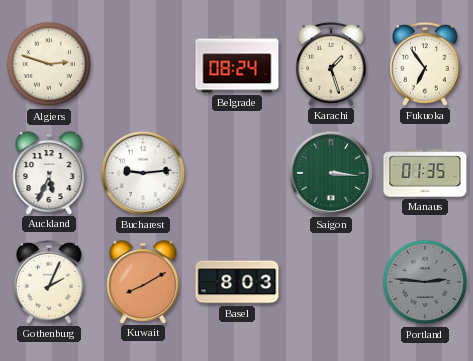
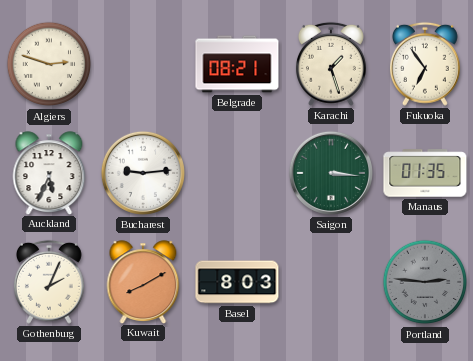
Belgrade: 08:24 -> 08:21 (237, 64)
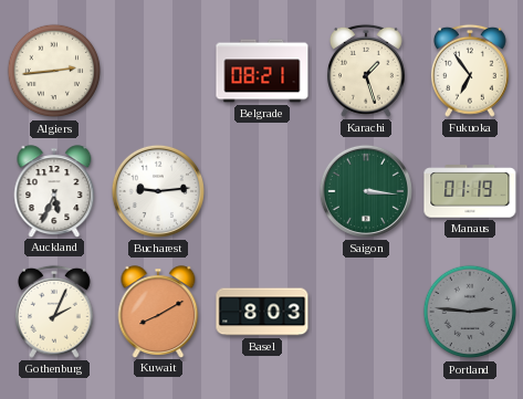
Algiers: 2:48 -> 2:44 (54, 71)
Manaus: 01:35 -> 01:19 (470, 191)
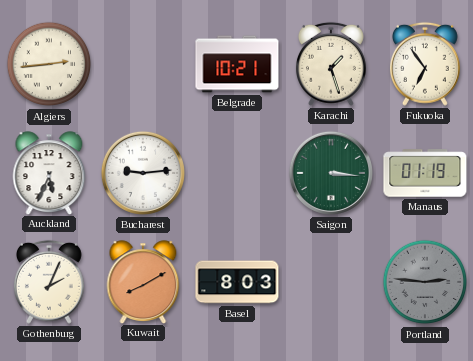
Belgrade: 08:21 -> 10:21 (237, 64)
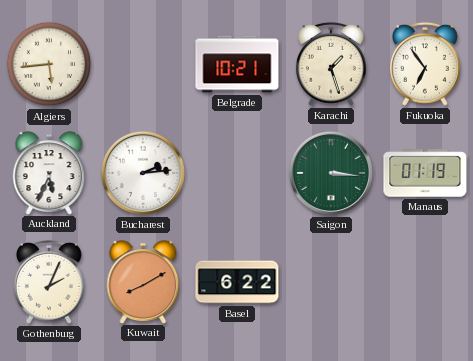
Algiers: 2:44 -> 5:44 (49, 64)
Bucharest: 9:14 -> 2:14 (143, 173)
Basel: 8:03 -> 6:22 (237, 282)
Portland: 2:46 -> none (425, 282)
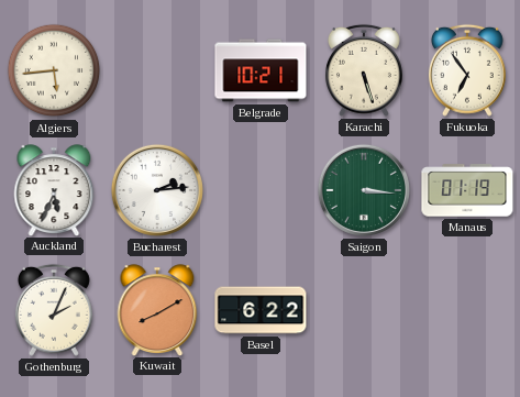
Karachi: 1:27 -> 5:27 (364, 70)
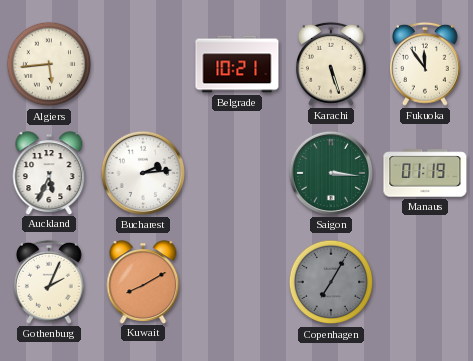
Fukuoka: 6:54 -> 11:54 (425, 64)
Basel: 6:22 -> none (261, 310)
Copenhagen: none -> 7:05 (331, 282)
